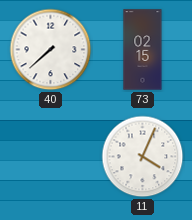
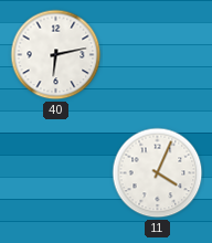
40: 7:38 -> 6:13 (56, 55)
73: 02:15 -> none (143, 50)
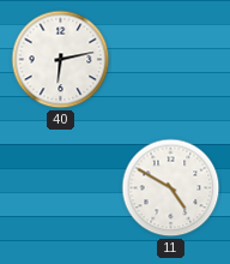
11: 4:04 -> 4:50 (171, 188)
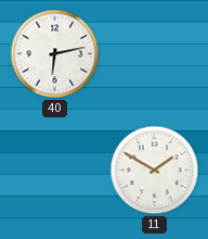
11: 4:50 -> 1:50 (155, 171)
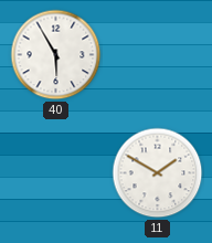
40: 6:13 -> 5:55 (56, 55)
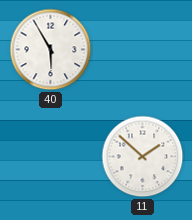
11: 1:50 -> 1:52 (143, 157)
